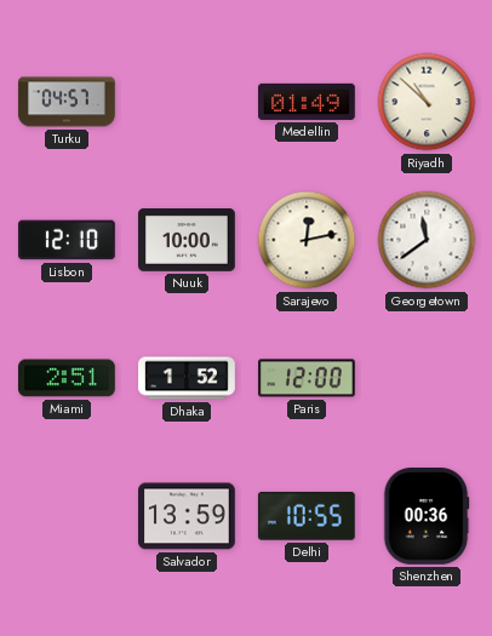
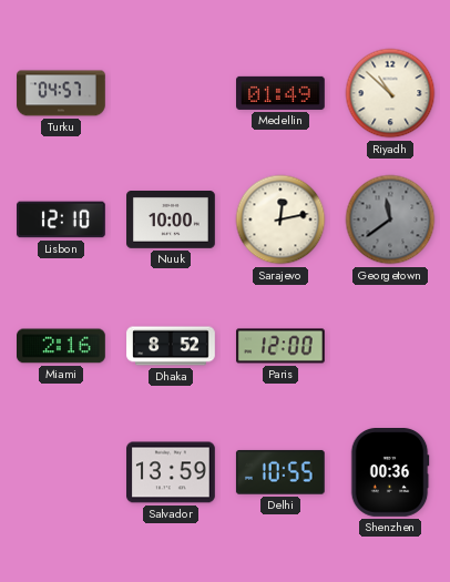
Georgetown dial: white -> grey (390, 219)
Miami: 2:51 -> 2:16 (62, 346)
Dhaka: 1:52 -> 8:52 (171, 346)
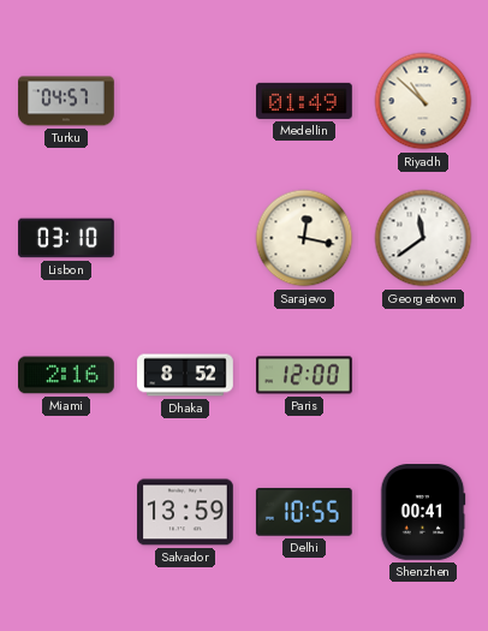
Lisbon: 12:10 -> 03:10 (66, 238)
Nuuk: 10:00 -> none (171, 221)
Sarajevo: 12:13 -> 12:17 (304, 238)
Georgetown dial: grey -> white (423, 238)
Shenzhen: 00:36 -> 00:41 (423, 513)
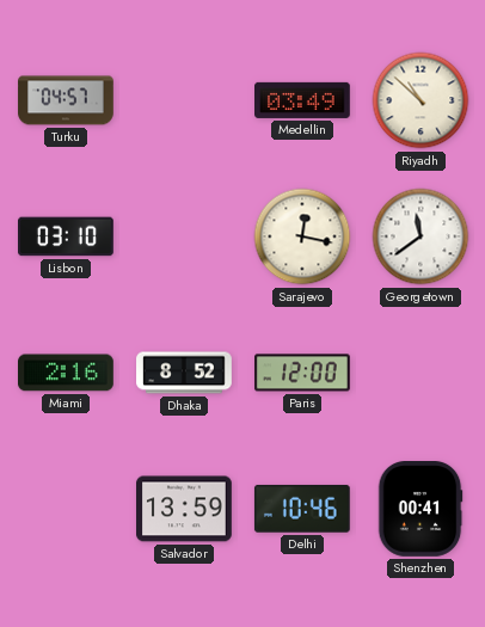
Medellin: 01:49 -> 03:49 (303, 100)
Delhi: 10:55 -> 10:46 (302, 509)
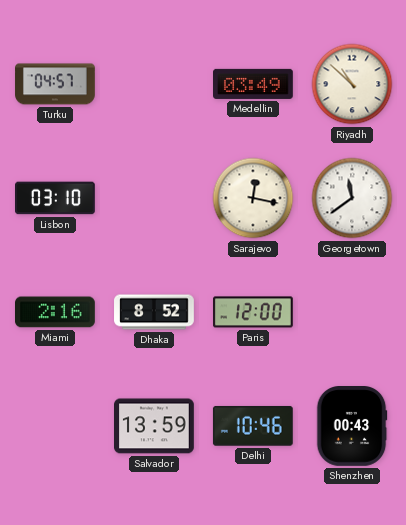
Shenzhen: 00:41 -> 00:43 (352, 427)
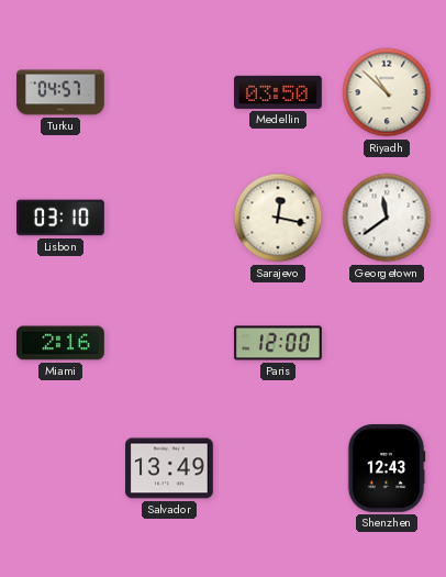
Medellin: 03:49 -> 03:50 (279, 92)
Dhaka: 8:52 -> none (154, 312)
Salvador: 13:59 -> 13:49 (170, 468)
Delhi: 10:46 -> none (253, 426)
Shenzhen: 00:43 -> 12:43 (387, 469)
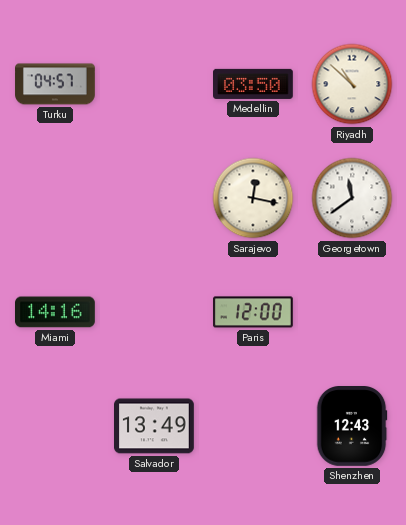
Lisbon: 03:10 -> none (60, 218)
Miami: 2:16 -> 14:16 (56, 312)
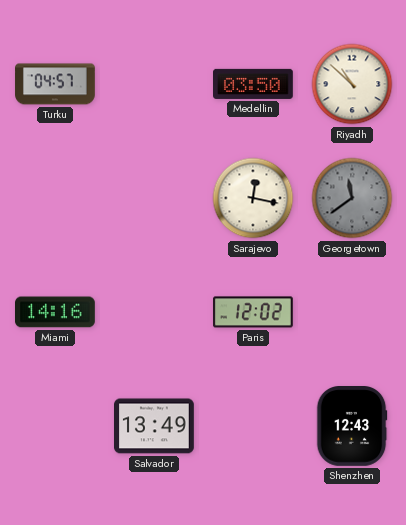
Georgetown dial: white -> grey (352, 198)
Paris: 12:00 -> 12:02 (254, 312)
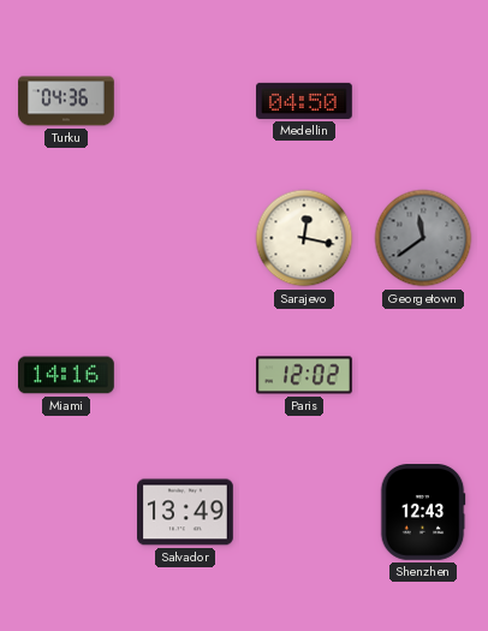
Turku: 04:57 -> 04:36 (66, 101)
Medellin: 03:50 -> 04:50 (305, 101)
Riyadh: 10:52 -> none (352, 84)
